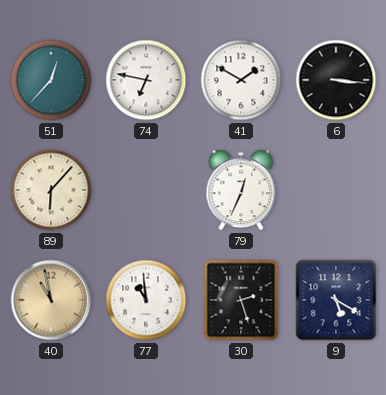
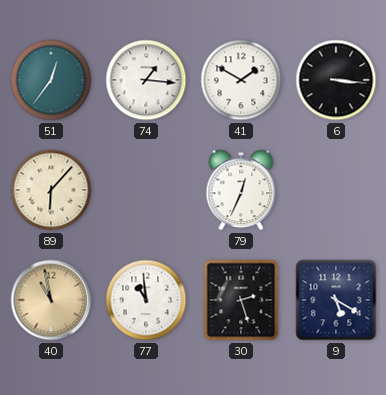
51: 12:37 -> 12:36 (51, 80)
74: 6:47 -> 1:16 (146, 80)
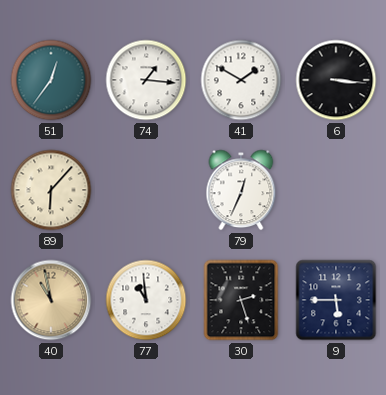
9: 5:20 -> 5:45 (336, 300)
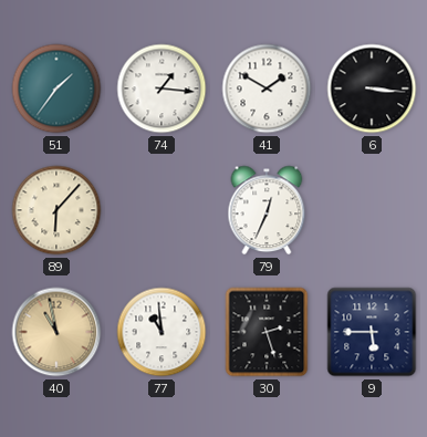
51: 12:36 -> 1:36 (56, 89)
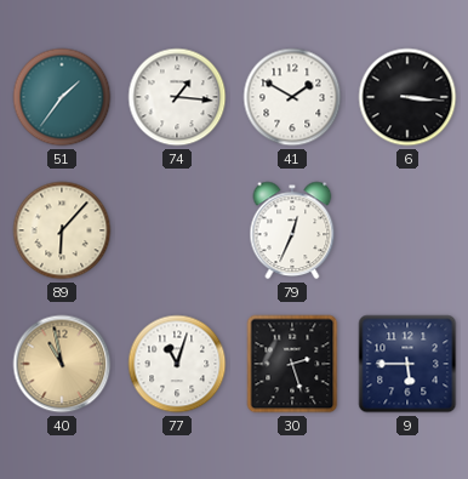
77: 10:59 -> 11:03 (177, 364)
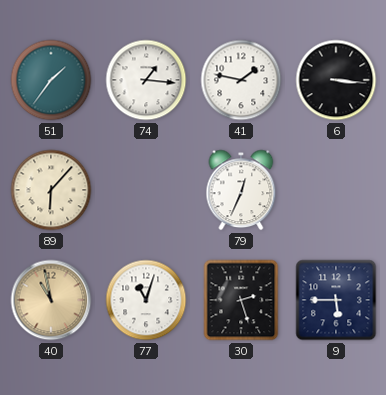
41: 1:50 -> 1:47 (241, 80)
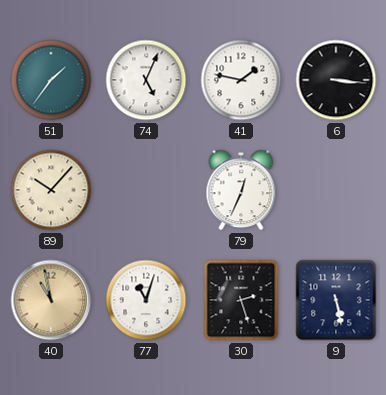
74: 1:16 -> 5:04 (146, 80)
89: 6:07 -> 10:07 (51, 190)
9: 5:45 -> 5:28 (336, 300)
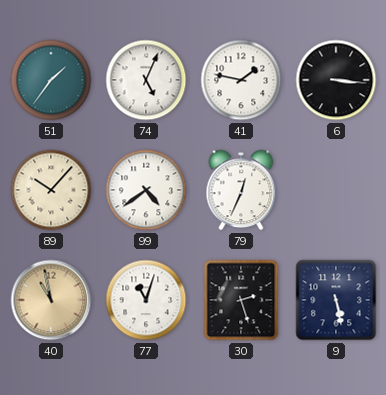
99: none -> 4:39 (146, 190)
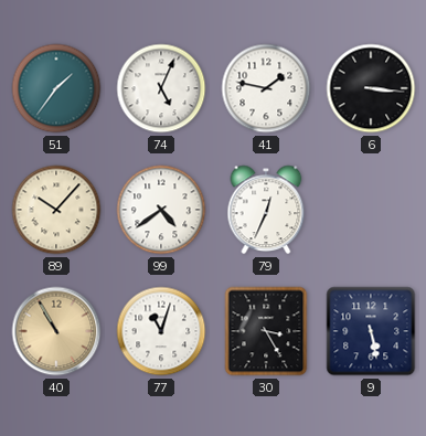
40: 10:58 -> 10:55 (56, 331)
30: 2:27 -> 3:25 (266, 331)
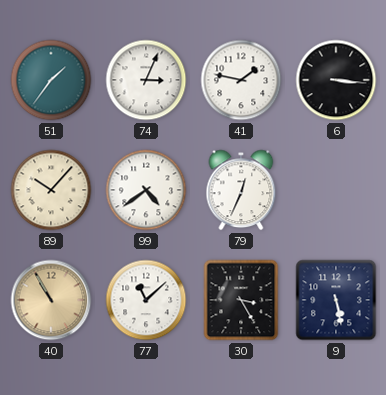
74: 5:04 -> 3:04 (146, 80)
77: 11:03 -> 11:08 (146, 300)
